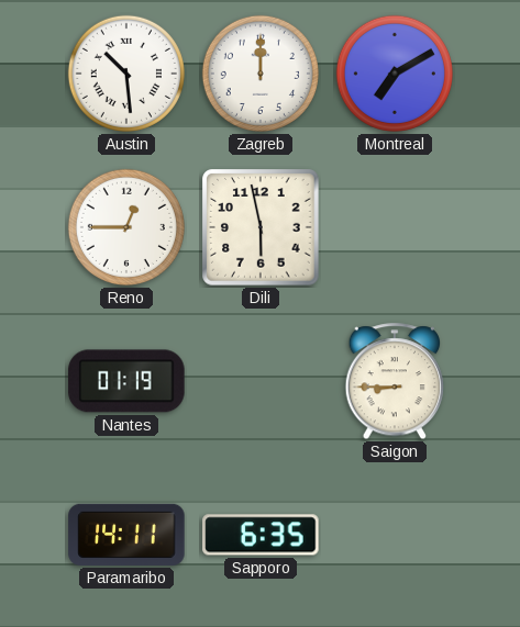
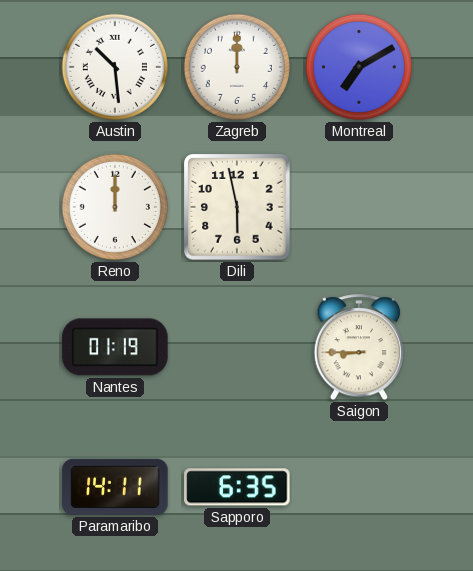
Reno: 12:45 -> 12:00 (115, 207)
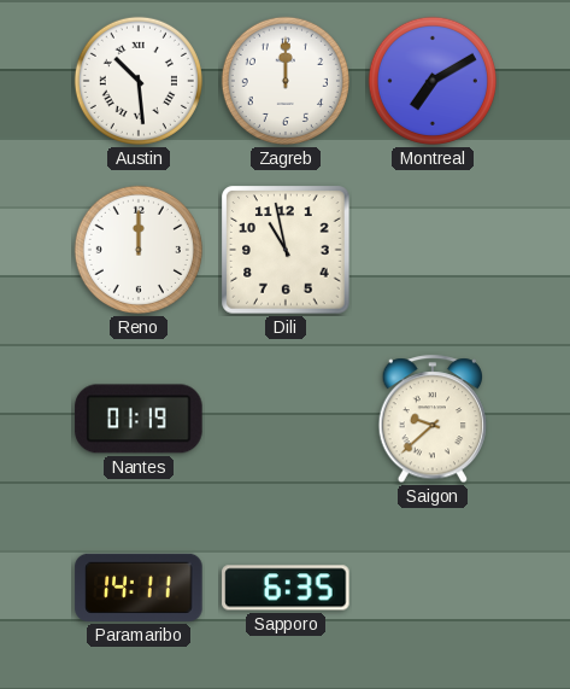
Dili: 5:58 -> 10:58 (286, 250)
Saigon: 8:45 -> 9:38 (433, 420)
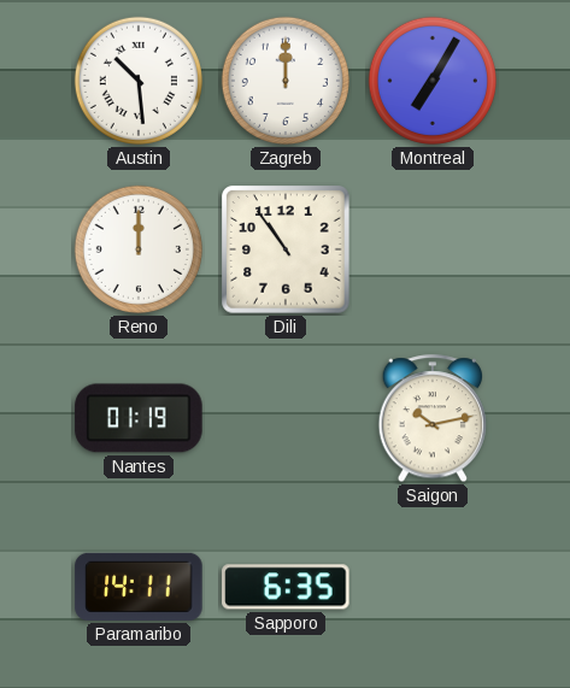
Montreal: 7:10 -> 7:05 (433, 81)
Dili: 10:58 -> 10:54 (286, 249)
Saigon: 9:38 -> 10:13 (433, 419)
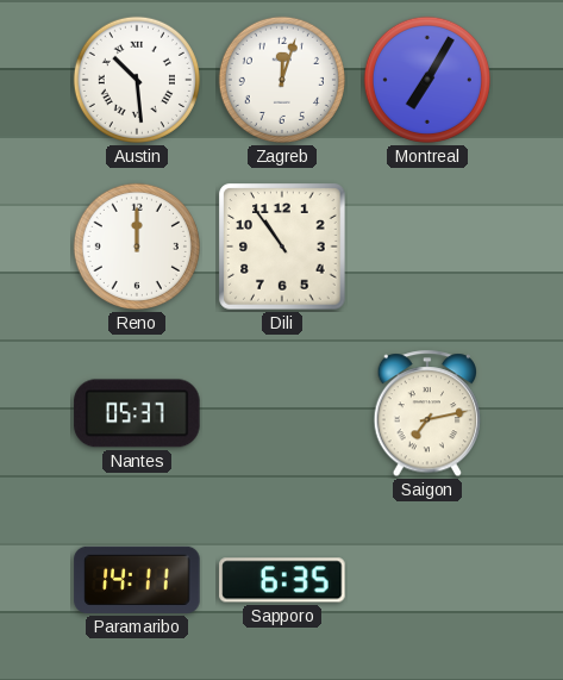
Zagreb: 12:00 -> 12:03 (282, 80)
Nantes: 01:19 -> 05:37 (137, 413)
Saigon: 10:13 -> 7:13 (427, 414)
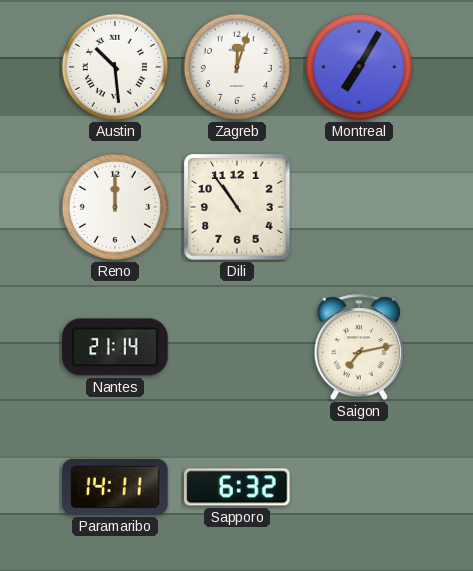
Nantes: 05:37 -> 21:14 (115, 347)
Sapporo: 6:35 -> 6:32 (237, 487)
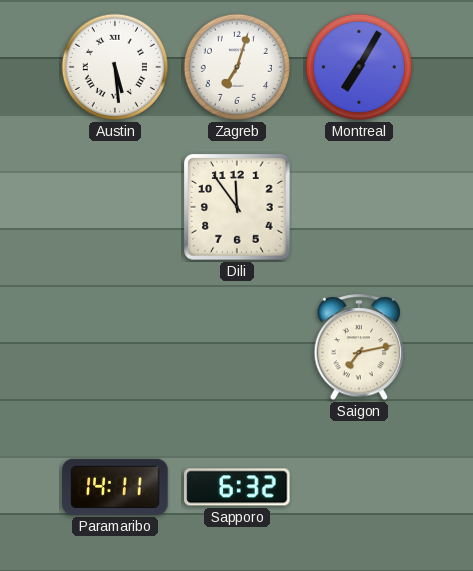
Austin: 10:29 -> 5:29 (115, 67)
Zagreb: 12:03 -> 7:03 (237, 67)
Reno: 12:00 -> none (115, 207)
Dili: 10:54 -> 11:54 (237, 207)
Nantes: 21:14 -> none (115, 347)
